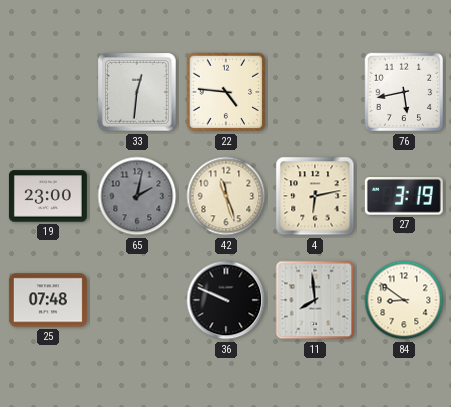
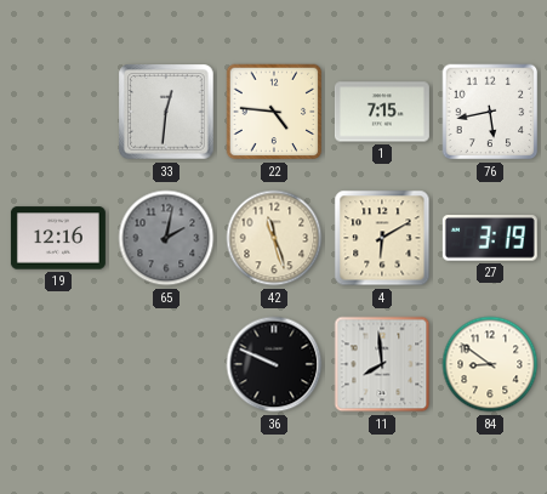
1: none -> 7:15 (382, 112)
19: 23:00 -> 12:16 (58, 238)
4: 6:13 -> 6:10 (382, 238)
25: 07:48 -> none (48, 300)
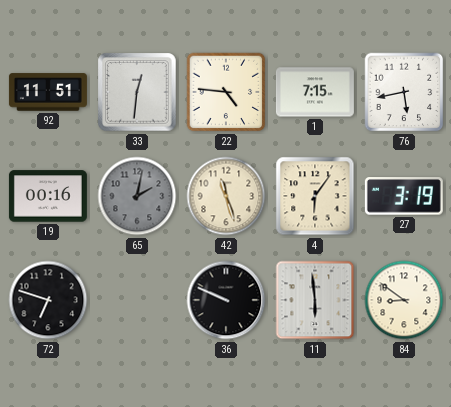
92: none -> 11:51 (48, 92)
19: 12:16 -> 00:16 (48, 196)
4: 6:10 -> 6:06 (315, 196)
72: none -> 6:48 (48, 300)
11: 7:59 -> 5:59 (315, 300)
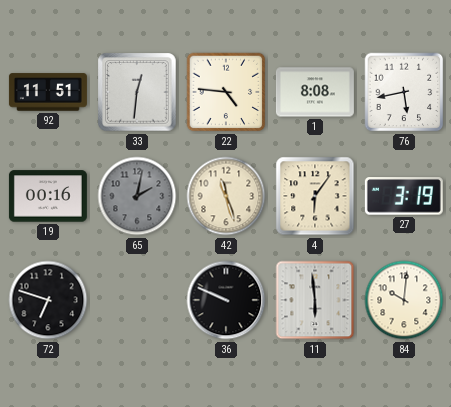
1: 7:15 -> 8:08 (315, 92)
84: 8:51 -> 10:01 (404, 300)
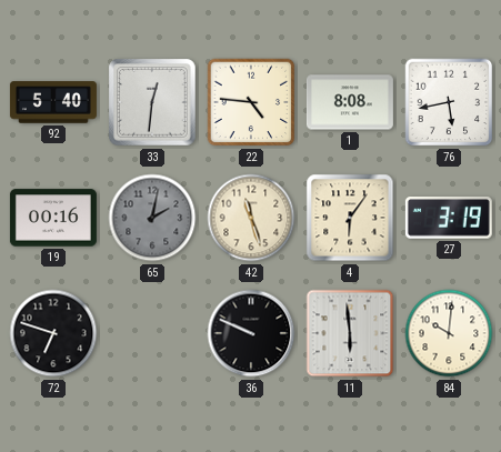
92: 11:51 -> 5:40 (53, 102)
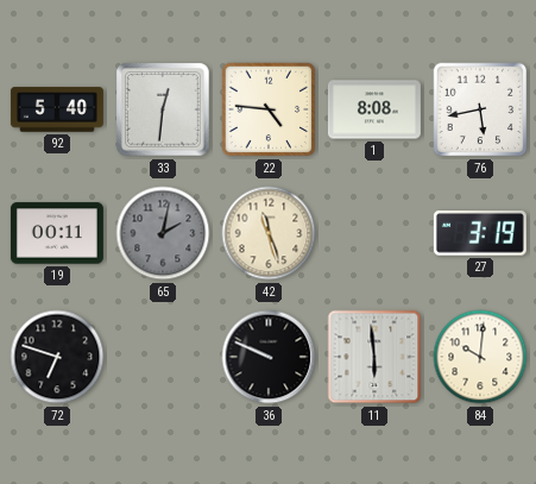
19: 00:16 -> 00:11 (57, 233)
4: 6:06 -> none (350, 218)
